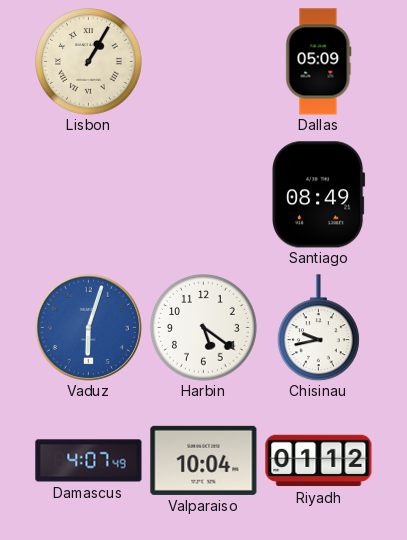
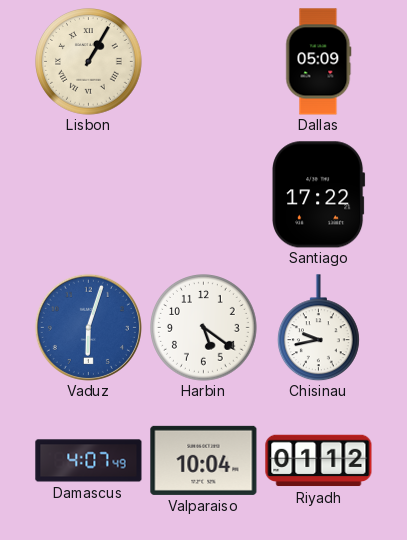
Santiago: 08:49 -> 17:22 (319, 195)
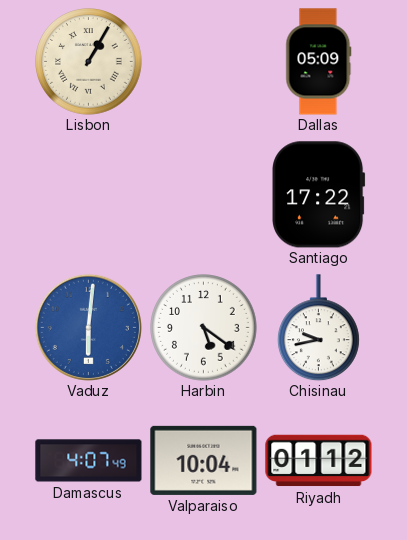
Vaduz: 6:03 -> 6:01 (88, 327)
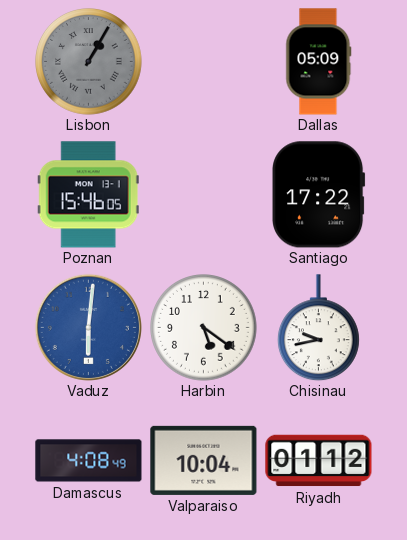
Lisbon dial: cream -> grey (89, 62)
Poznan: none -> 15:46 (88, 195)
Damascus: 4:07 -> 4:08 (89, 461)
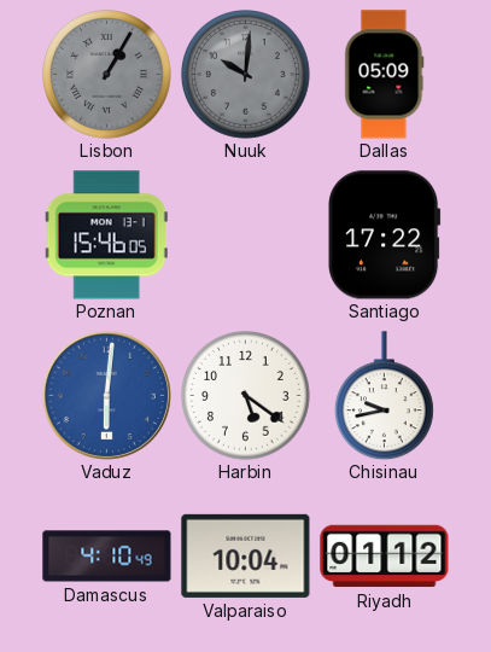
Nuuk: none -> 10:01 (246, 75)
Damascus: 4:08 -> 4:10 (107, 557)
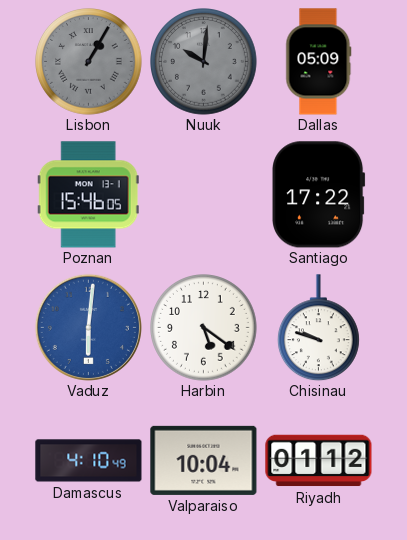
Chisinau: 9:43 -> 9:48 (318, 328)
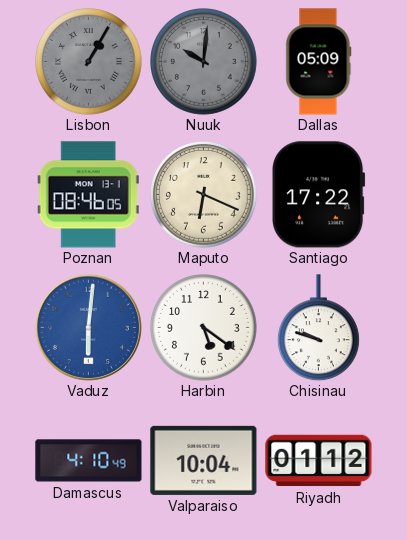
Poznan: 15:46 -> 08:46 (88, 195)
Maputo: none -> 6:19 (204, 195)
